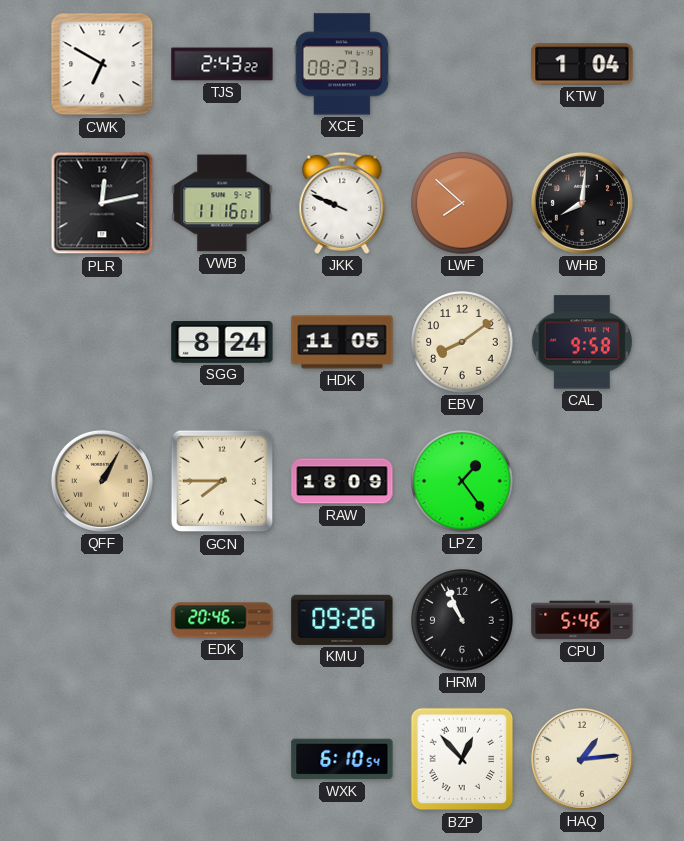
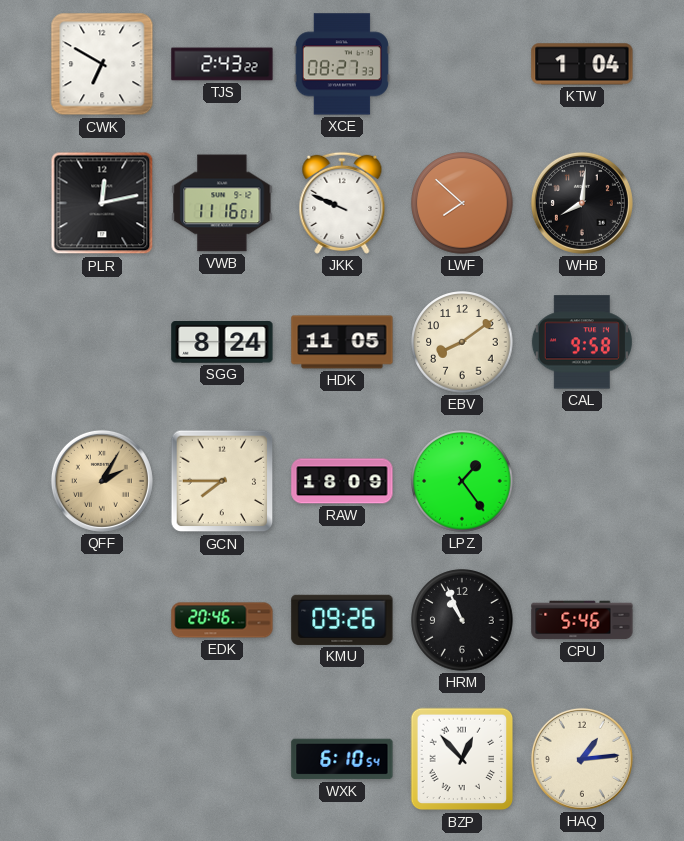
QFF: 1:05 -> 2:05 (102, 481)
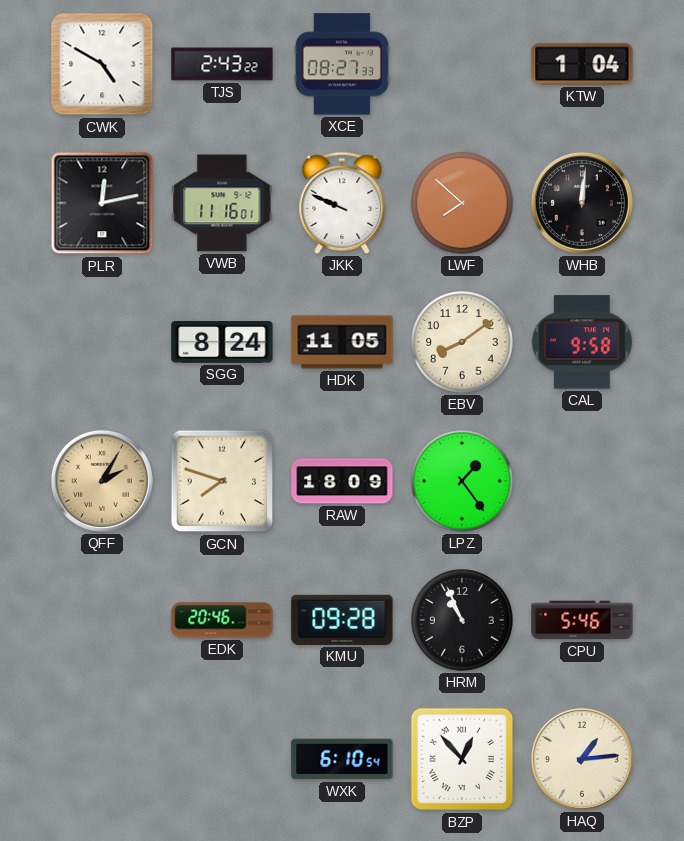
CWK: 6:50 -> 4:50 (102, 64)
WHB: 8:01 -> 12:01 (582, 203)
GCN: 7:45 -> 7:48 (222, 481)
KMU: 09:26 -> 09:28 (342, 620)
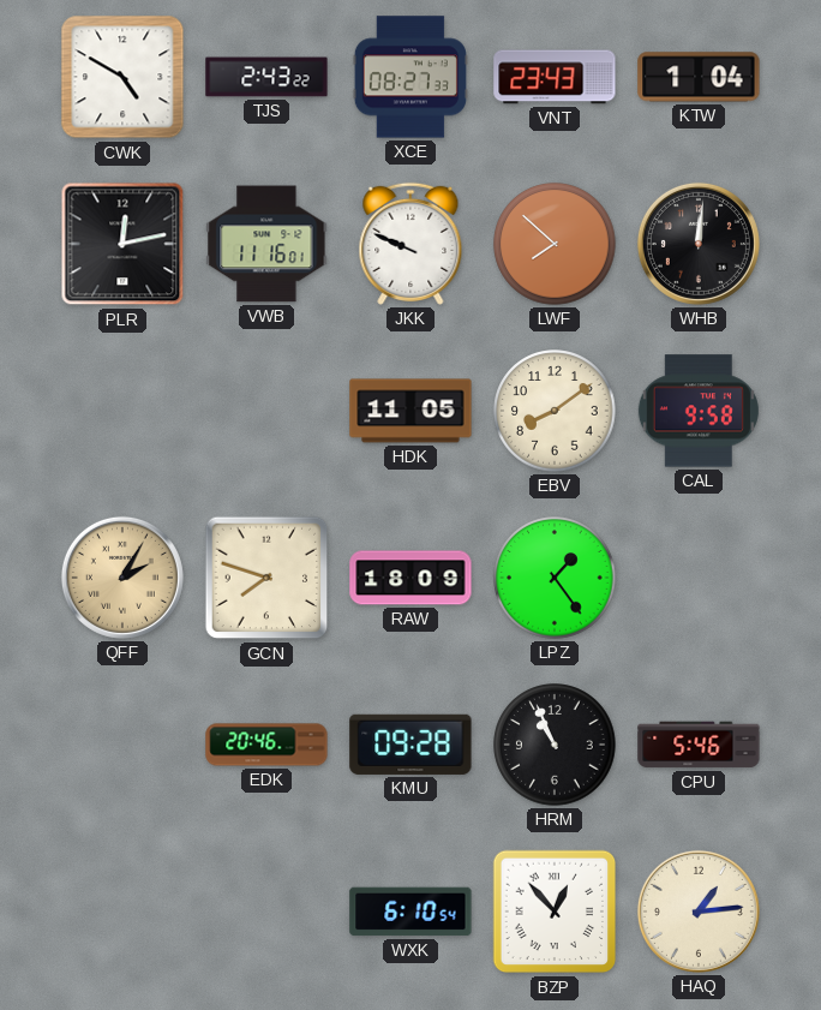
VNT: none -> 23:43 (555, 77)
SGG: 8:24 -> none (222, 343)
